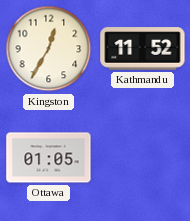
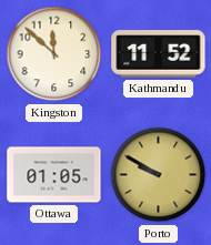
Kingston: 12:35 -> 11:52 (54, 54)
Porto: none -> 9:50 (159, 175)
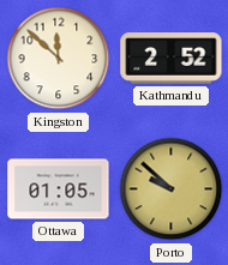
Kathmandu: 11:52 -> 2:52 (172, 59)
Porto: 9:50 -> 9:52 (172, 189)
